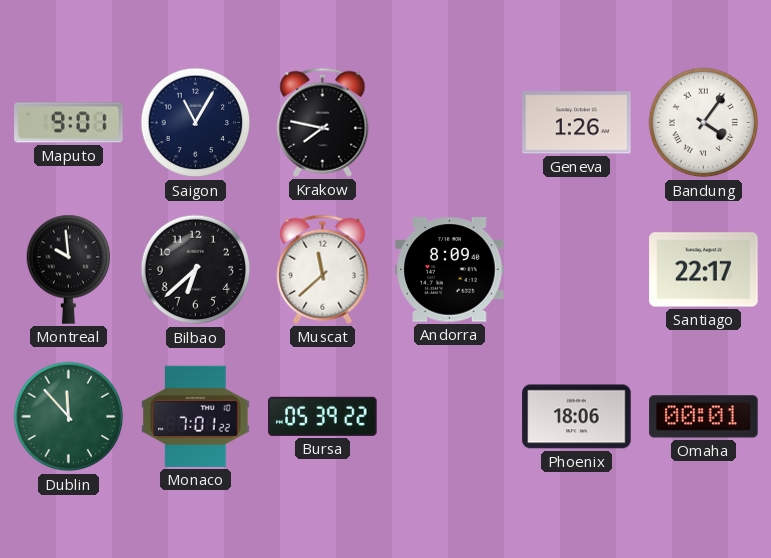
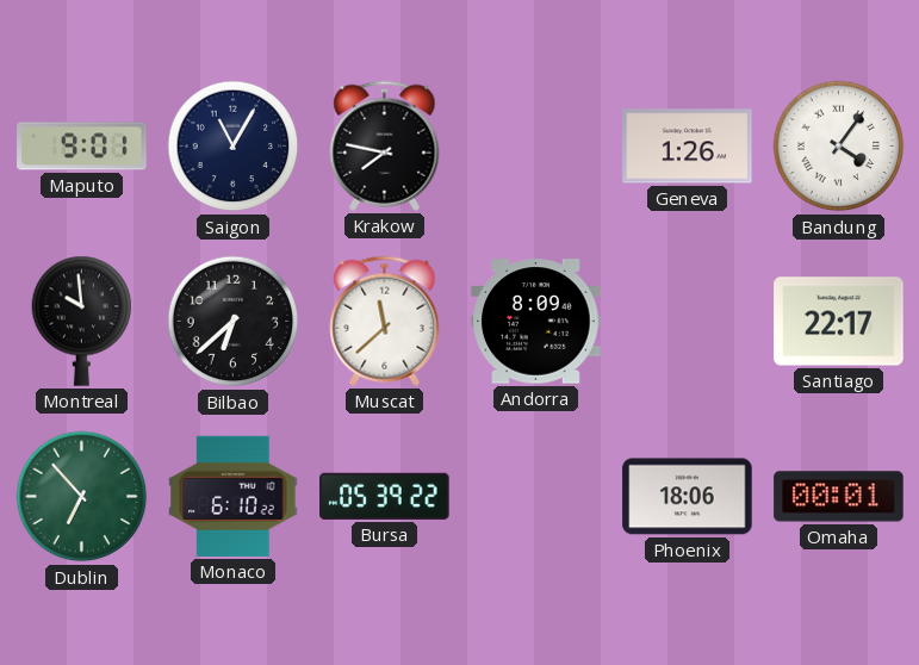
Dublin: 11:53 -> 6:53 (82, 497)
Monaco: 7:01 -> 6:10 (234, 496)
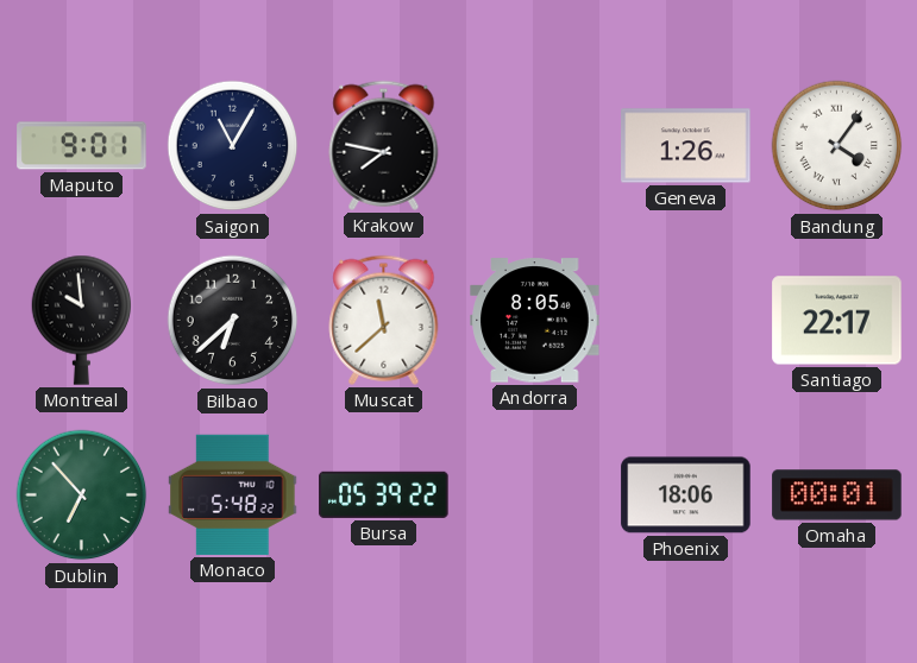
Andorra: 8:09 -> 8:05 (535, 321)
Monaco: 6:10 -> 5:48 (233, 494)
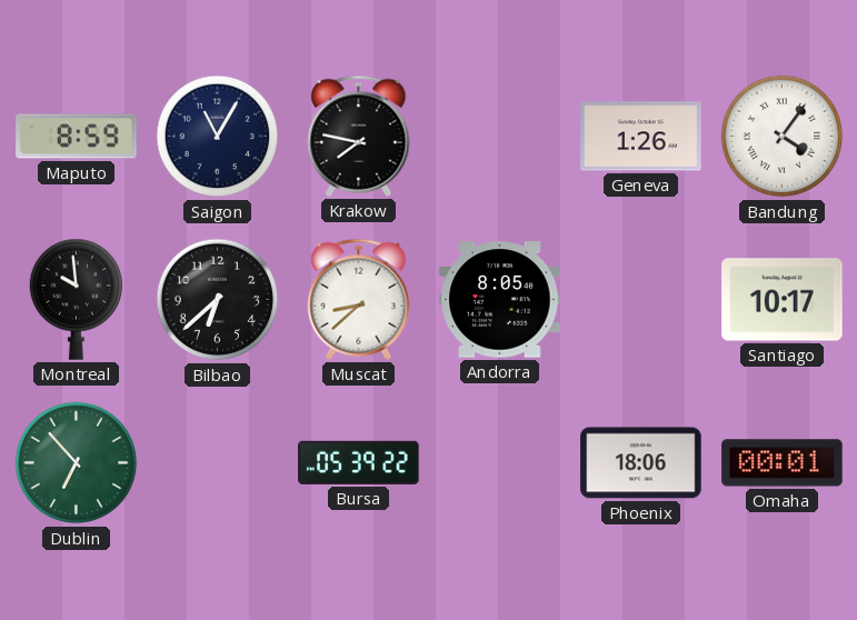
Maputo: 9:01 -> 8:59 (77, 137)
Muscat: 11:38 -> 8:38 (359, 299)
Santiago: 22:17 -> 10:17 (783, 300)
Monaco: 5:48 -> none (233, 494)
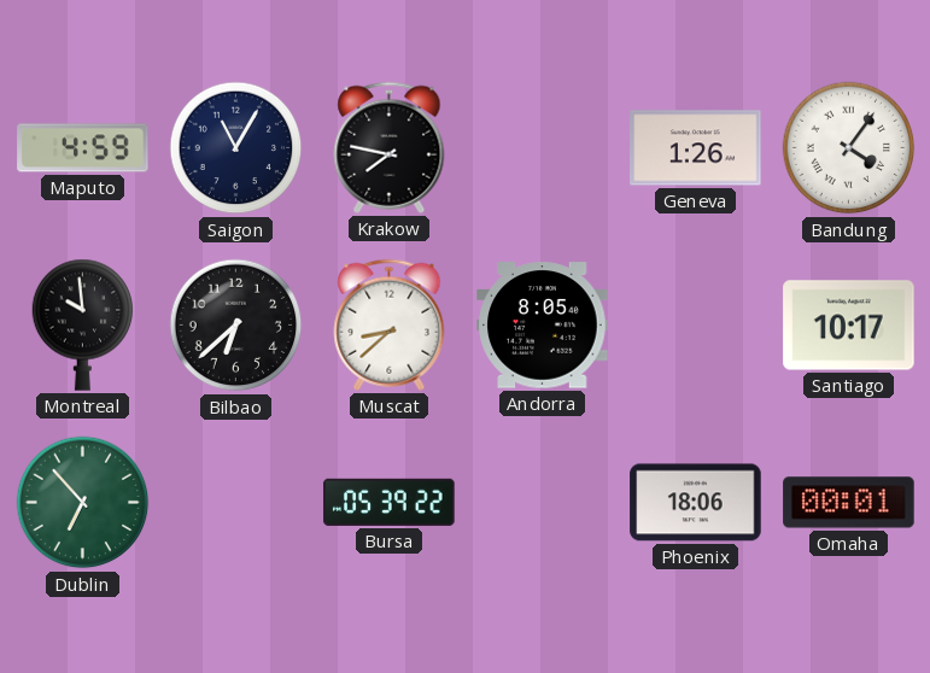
Maputo: 8:59 -> 4:59 (83, 148)
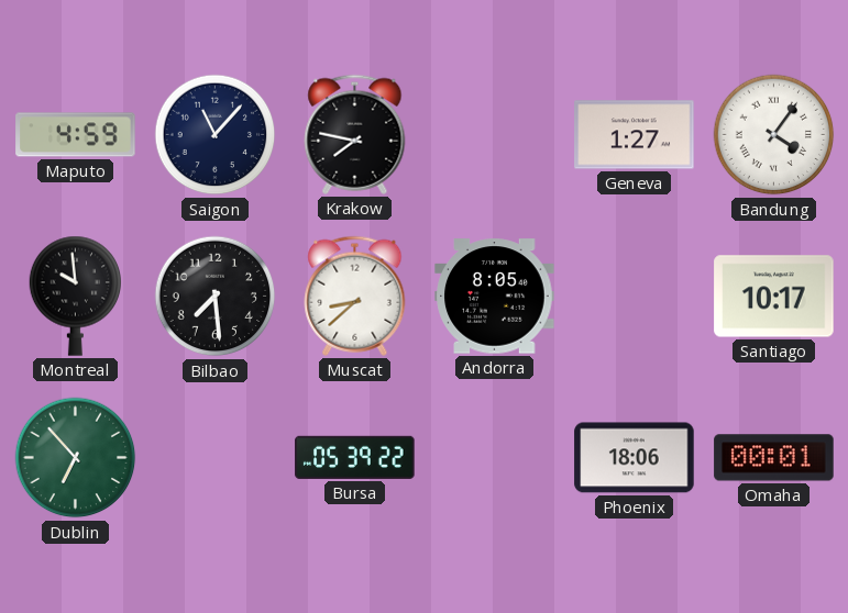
Saigon: 11:05 -> 11:07 (216, 135)
Geneva: 1:26 -> 1:27 (635, 135)
Bilbao: 6:38 -> 7:29 (216, 297)
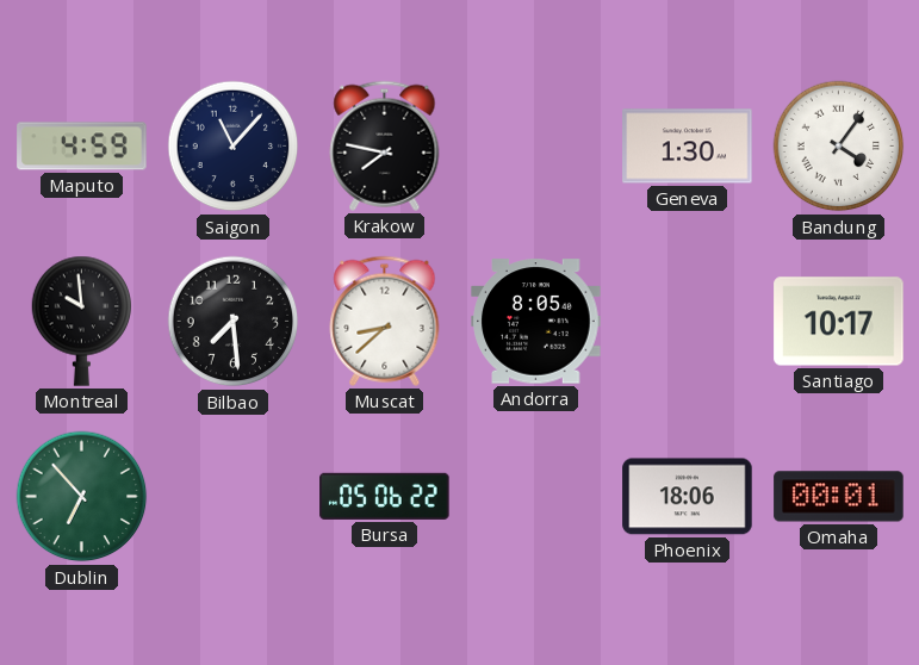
Geneva: 1:27 -> 1:30 (688, 147)
Bursa: 05:39 -> 05:06 (385, 496)
